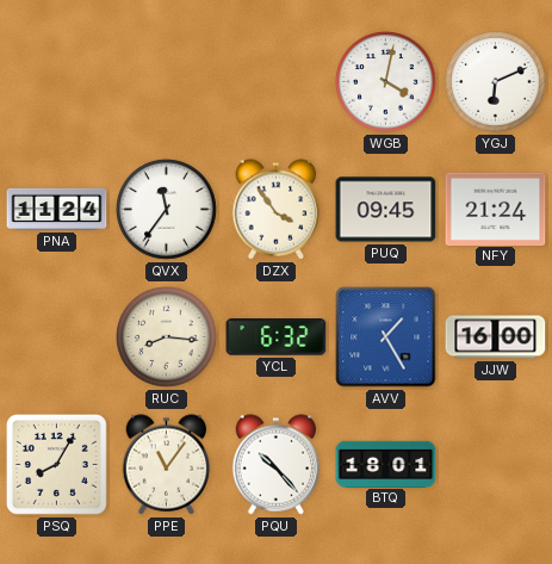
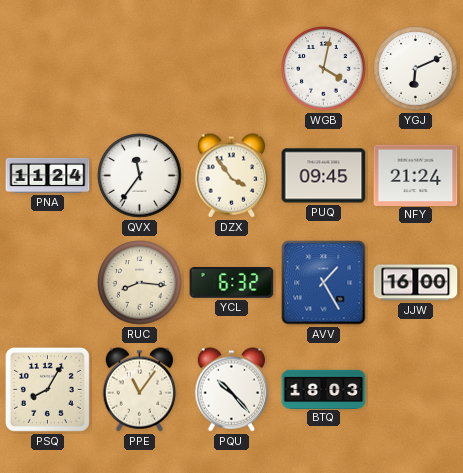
BTQ: 18:01 -> 18:03 (324, 389)
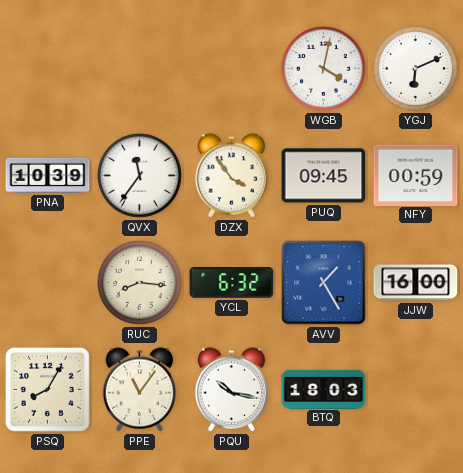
PNA: 11:24 -> 10:39 (48, 175)
NFY: 21:24 -> 00:59 (416, 175)
PQU: 10:23 -> 10:17 (232, 390)
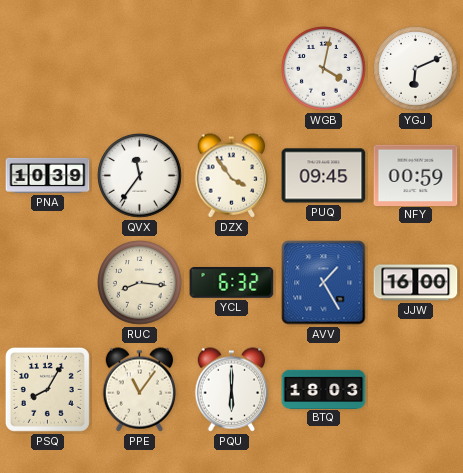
PQU: 10:17 -> 6:00 (232, 390)
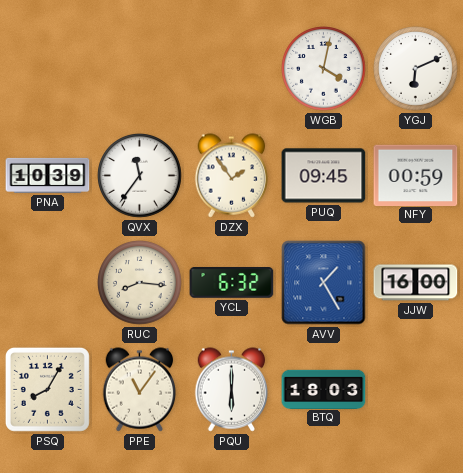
DZX: 3:54 -> 1:54 (232, 176)
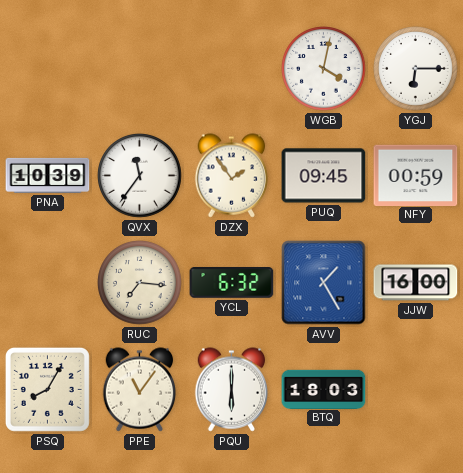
YGJ: 6:11 -> 6:15 (416, 69)
RUC: 8:16 -> 7:16 (140, 283)
